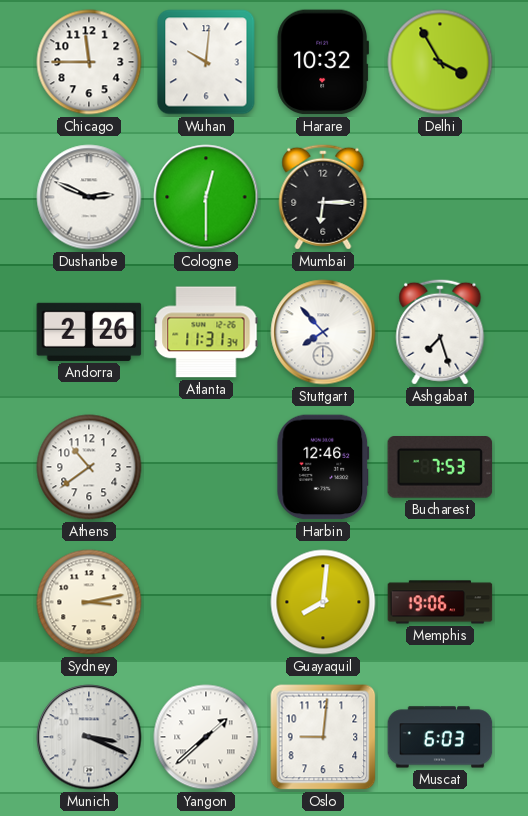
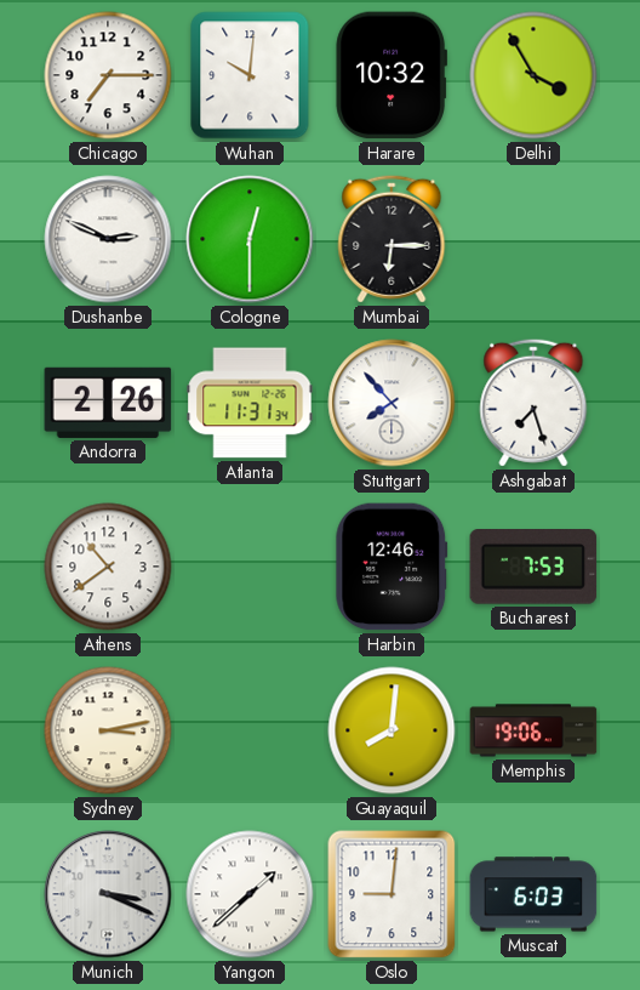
Chicago: 11:45 -> 7:15 (108, 75)
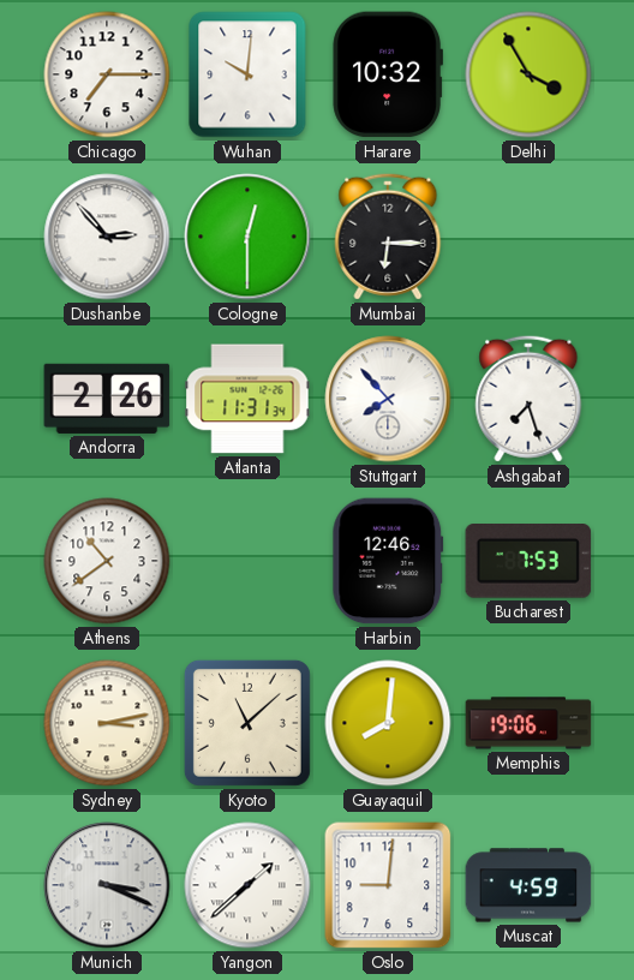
Dushanbe: 2:49 -> 2:53 (107, 237)
Kyoto: none -> 11:08 (247, 723)
Muscat: 6:03 -> 4:59 (528, 885)
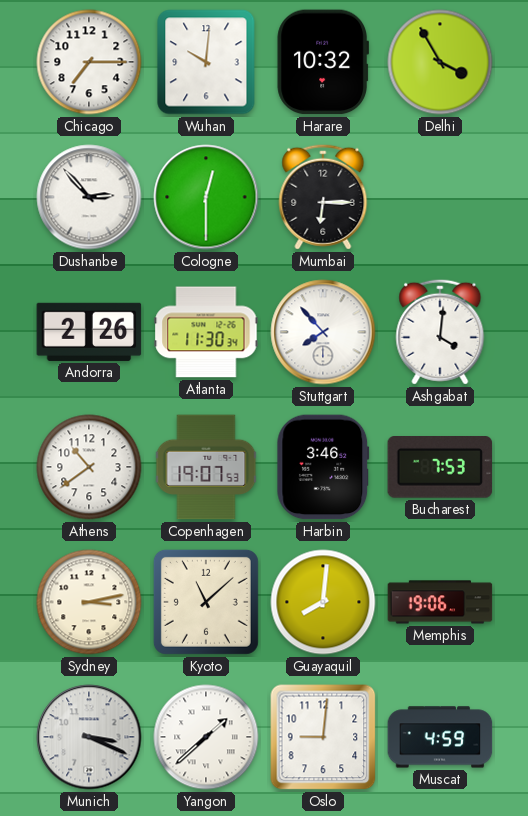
Atlanta: 11:31 -> 11:30 (206, 332)
Ashgabat: 7:27 -> 4:01 (440, 332)
Copenhagen: none -> 19:07 (206, 467)
Harbin: 12:46 -> 3:46 (323, 467)
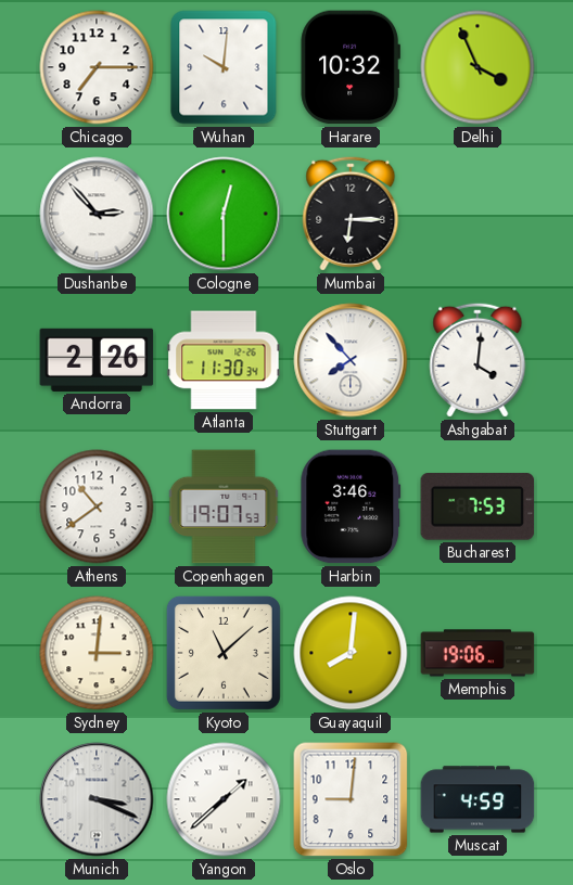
Delhi: 3:55 -> 3:56 (477, 67)
Sydney: 3:13 -> 3:01 (97, 653)
